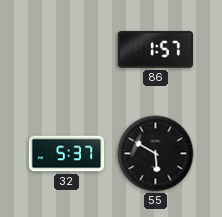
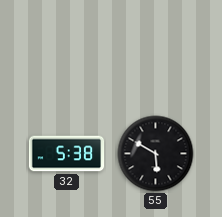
86: 1:57 -> none (155, 50)
32: 5:37 -> 5:38 (67, 154)
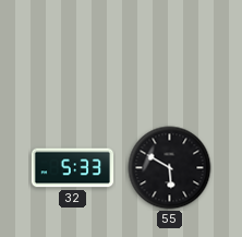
32: 5:38 -> 5:33 (73, 168)
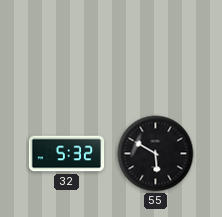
32: 5:33 -> 5:32 (67, 154)
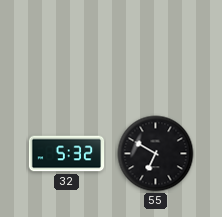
55: 5:50 -> 6:50 (156, 154)
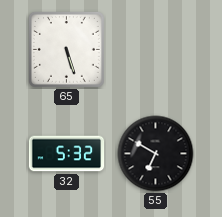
65: none -> 5:27 (66, 49)
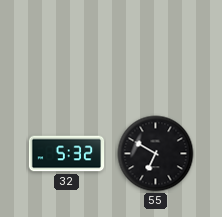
65: 5:27 -> none (66, 49)
